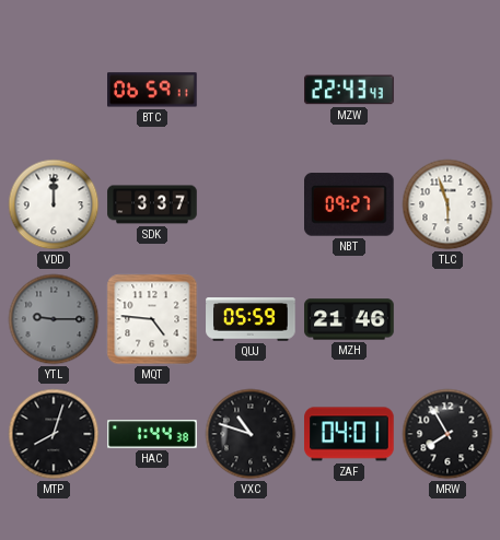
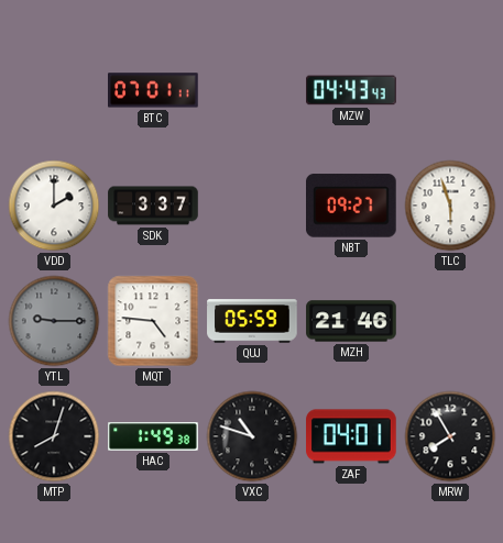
BTC: 06:59 -> 07:01 (153, 90)
MZW: 22:43 -> 04:43 (351, 90)
VDD: 12:00 -> 2:00 (54, 206)
HAC: 1:44 -> 1:49 (153, 436)
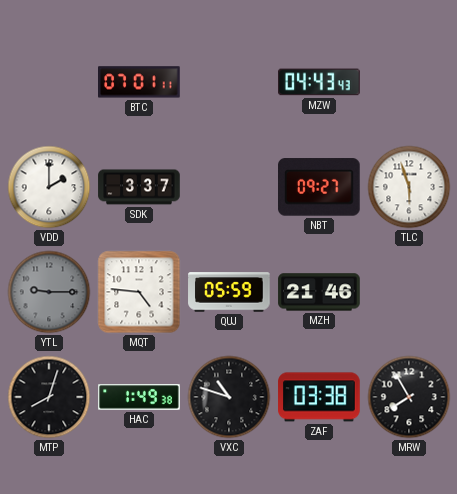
ZAF: 04:01 -> 03:38 (319, 397)
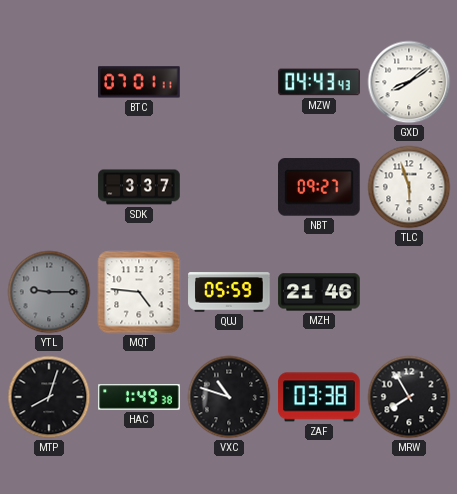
GXD: none -> 8:09 (409, 82)
VDD: 2:00 -> none (49, 187)
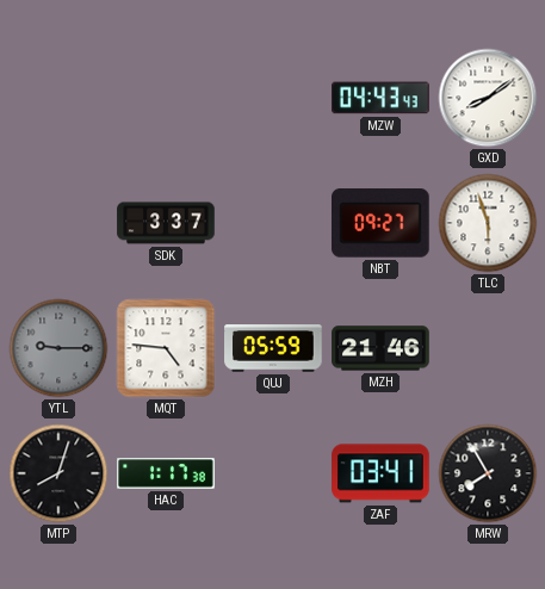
BTC: 07:01 -> none (139, 82)
HAC: 1:49 -> 1:17 (166, 473)
VXC: 10:48 -> none (229, 397)
ZAF: 03:38 -> 03:41 (380, 473)
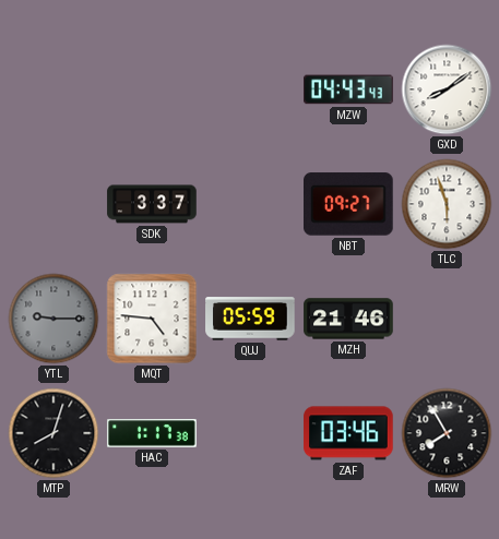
ZAF: 03:41 -> 03:46 (348, 433)
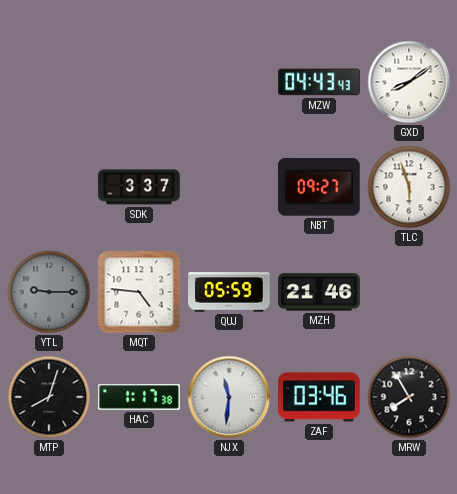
NJX: none -> 11:31 (229, 397)
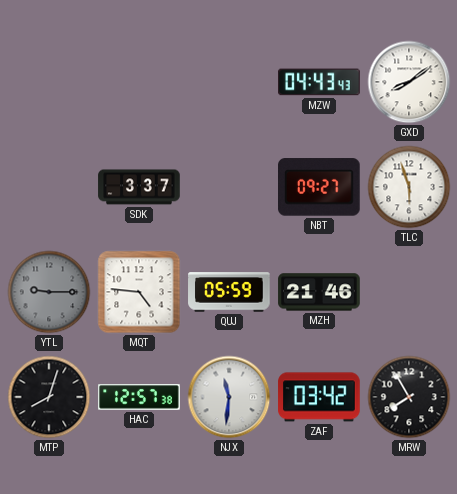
HAC: 1:17 -> 12:57 (139, 397)
ZAF: 03:46 -> 03:42 (319, 397)
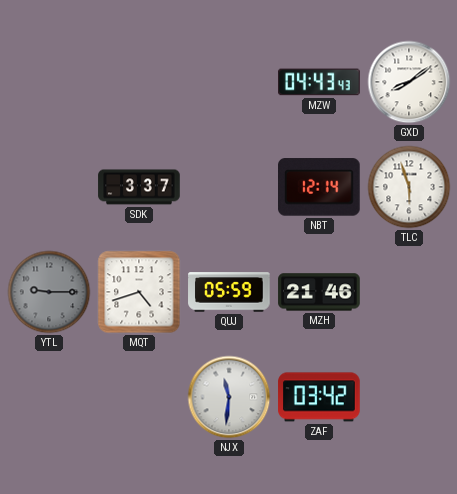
NBT: 09:27 -> 12:14 (320, 187)
MQT: 4:46 -> 4:42 (139, 292)
MTP: 8:03 -> none (49, 397)
HAC: 12:57 -> none (139, 397)
MRW: 7:55 -> none (409, 397)
